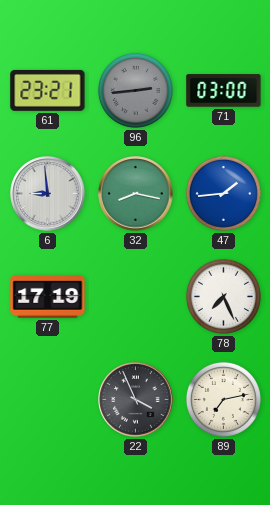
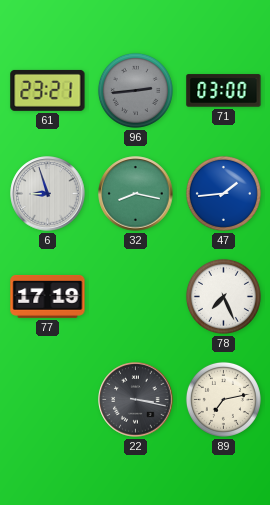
6: 8:59 -> 8:57 (48, 194)
22: 3:56 -> 3:17 (136, 400)
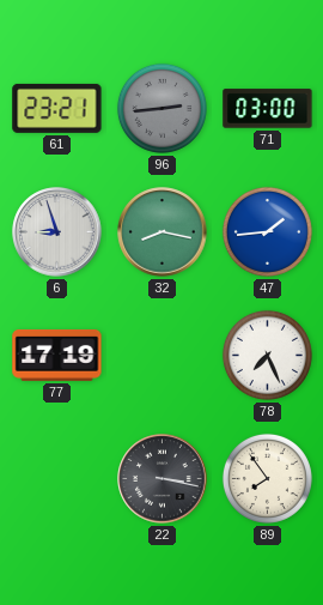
89: 7:13 -> 7:54 (267, 478)
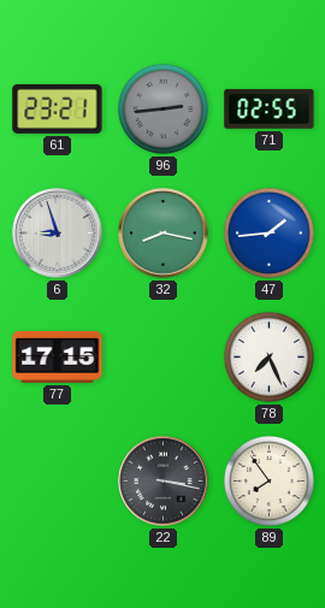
71: 03:00 -> 02:55 (270, 110)
77: 17:19 -> 17:15 (58, 356)
